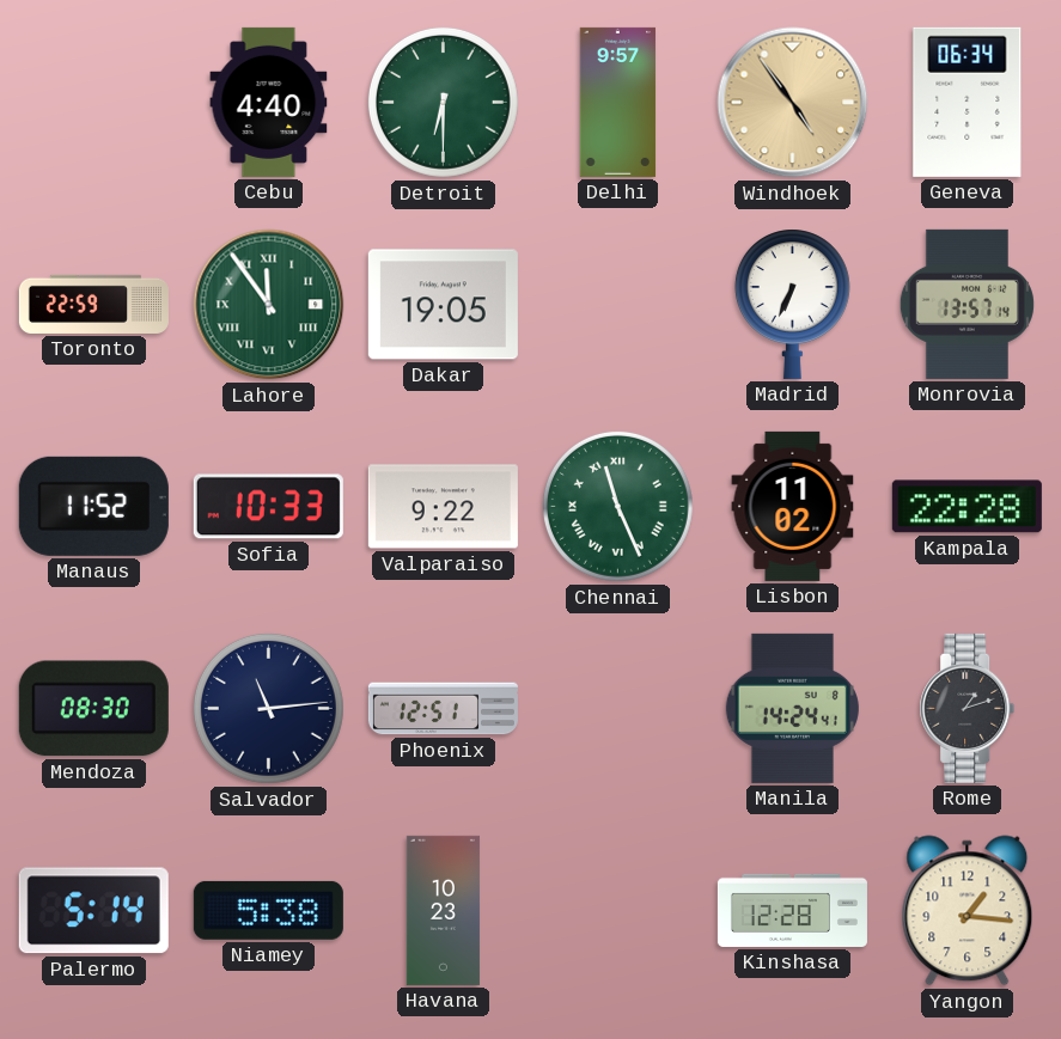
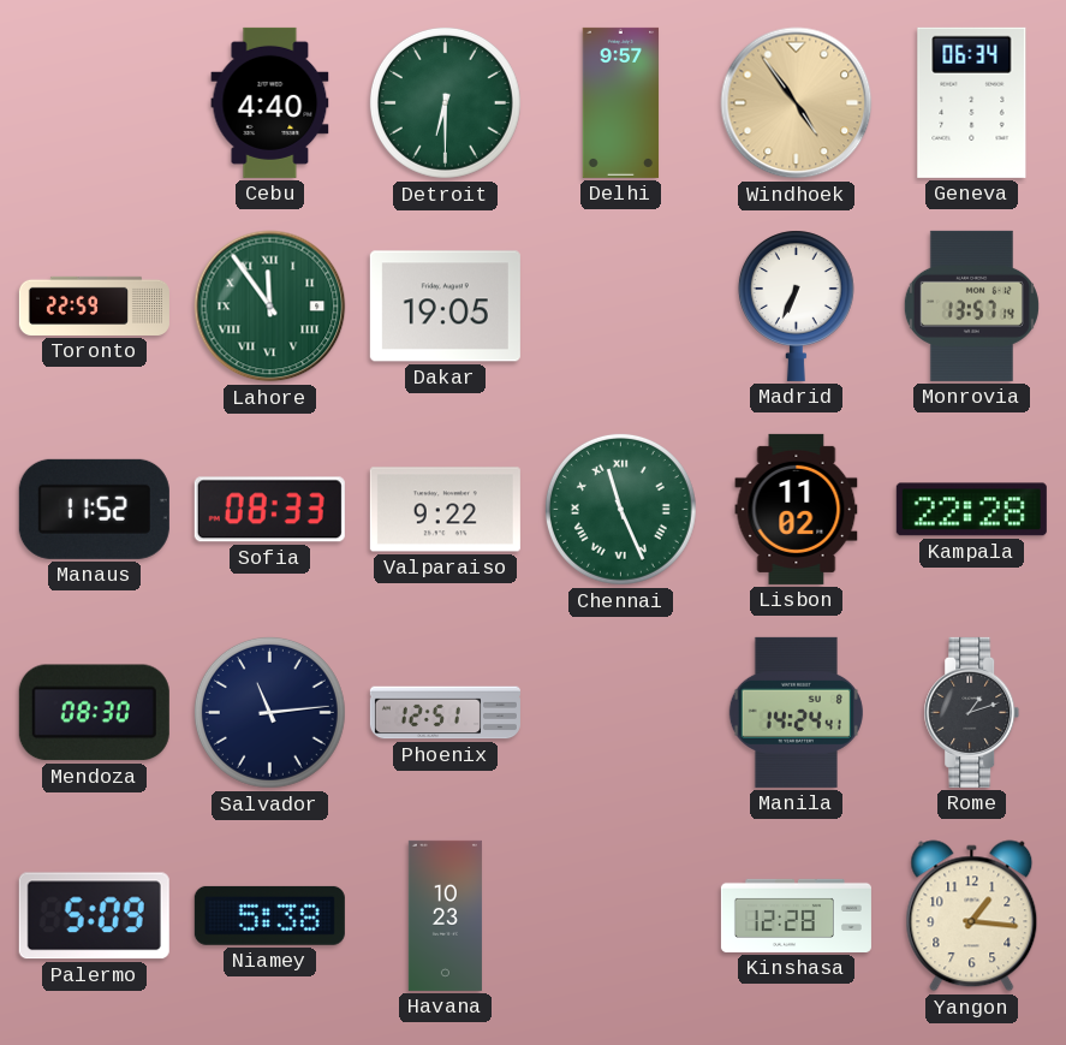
Sofia: 10:33 -> 08:33 (269, 510)
Palermo: 5:14 -> 5:09 (94, 916)
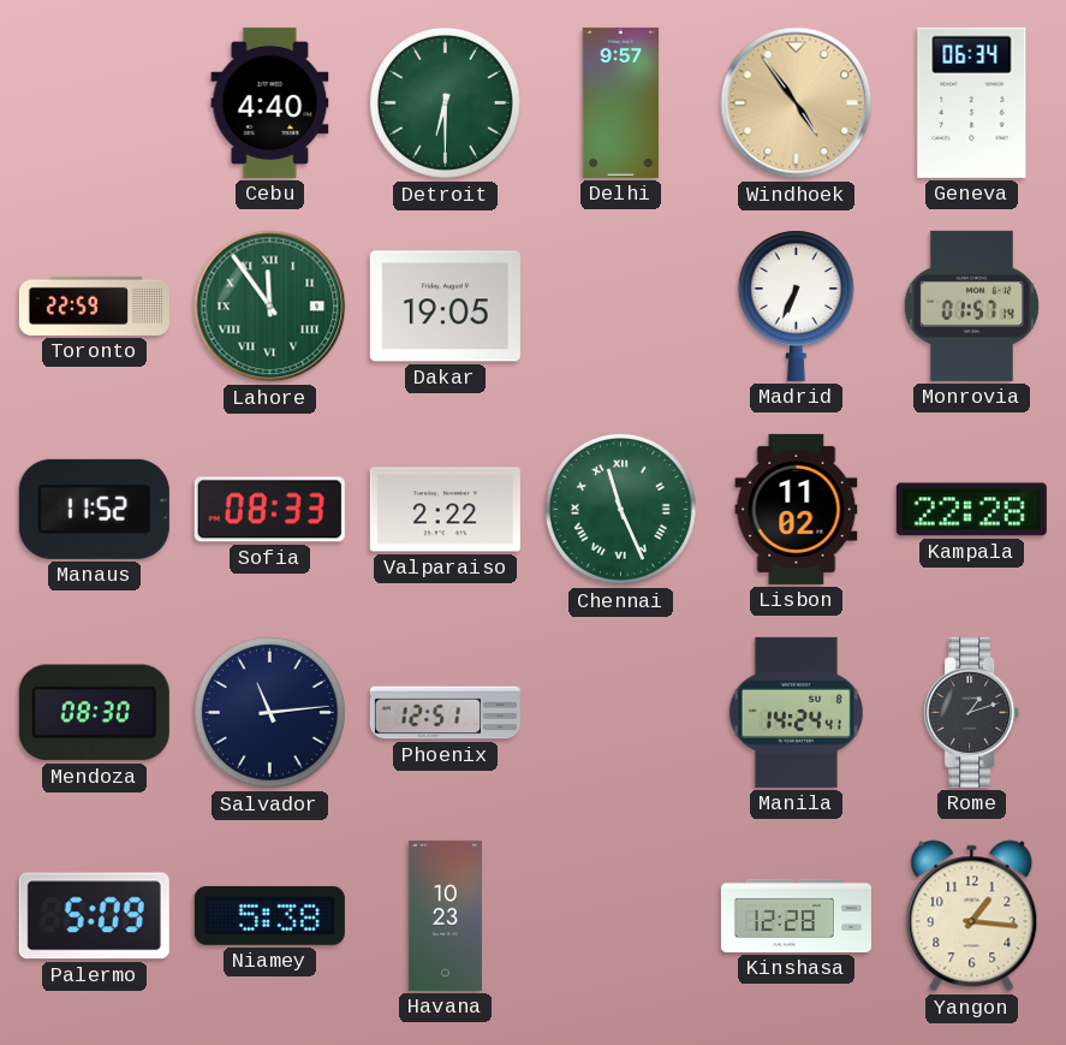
Monrovia: 13:57 -> 01:57 (971, 305)
Valparaiso: 9:22 -> 2:22 (445, 510)
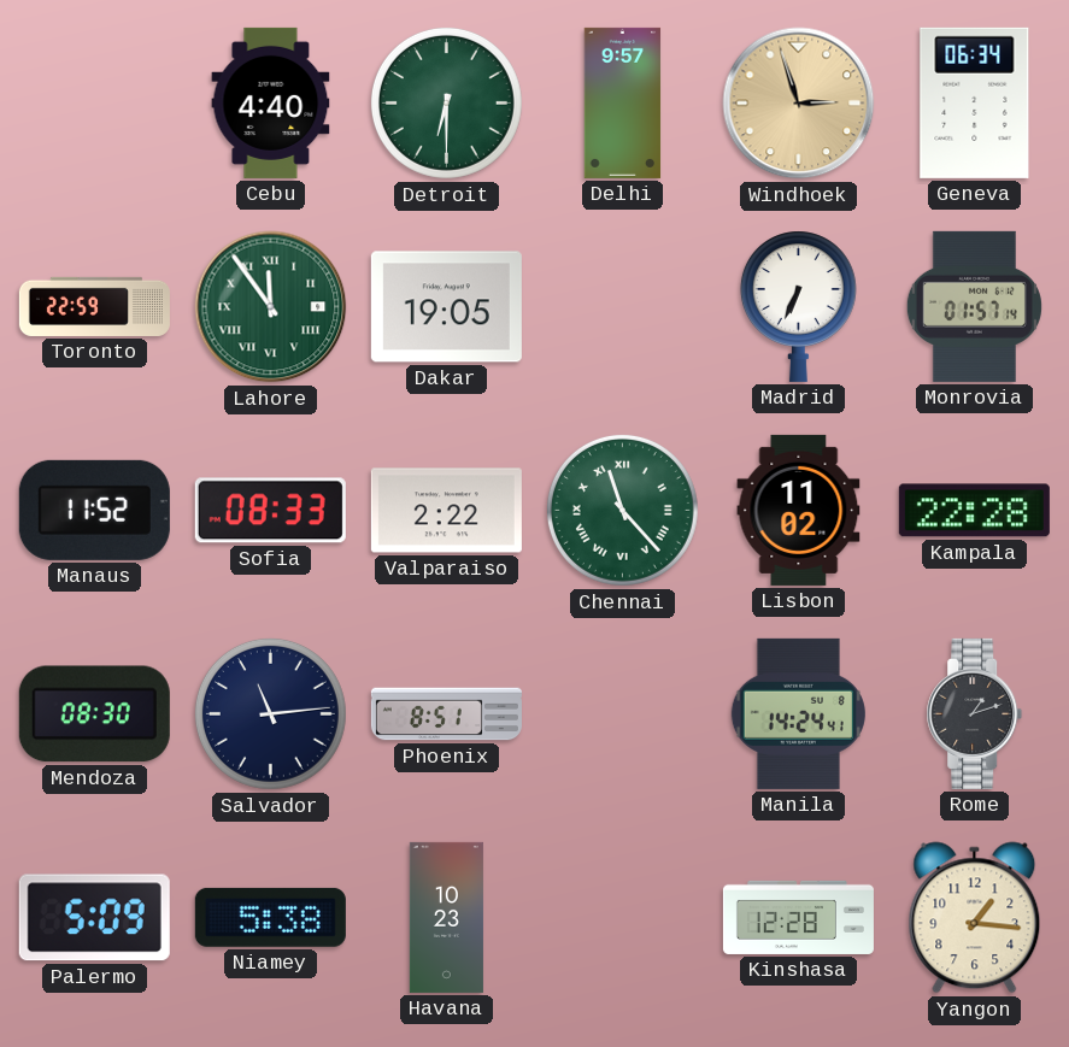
Windhoek: 4:54 -> 2:57 (799, 104)
Chennai: 11:26 -> 11:23 (622, 510)
Phoenix: 12:51 -> 8:51 (446, 714)
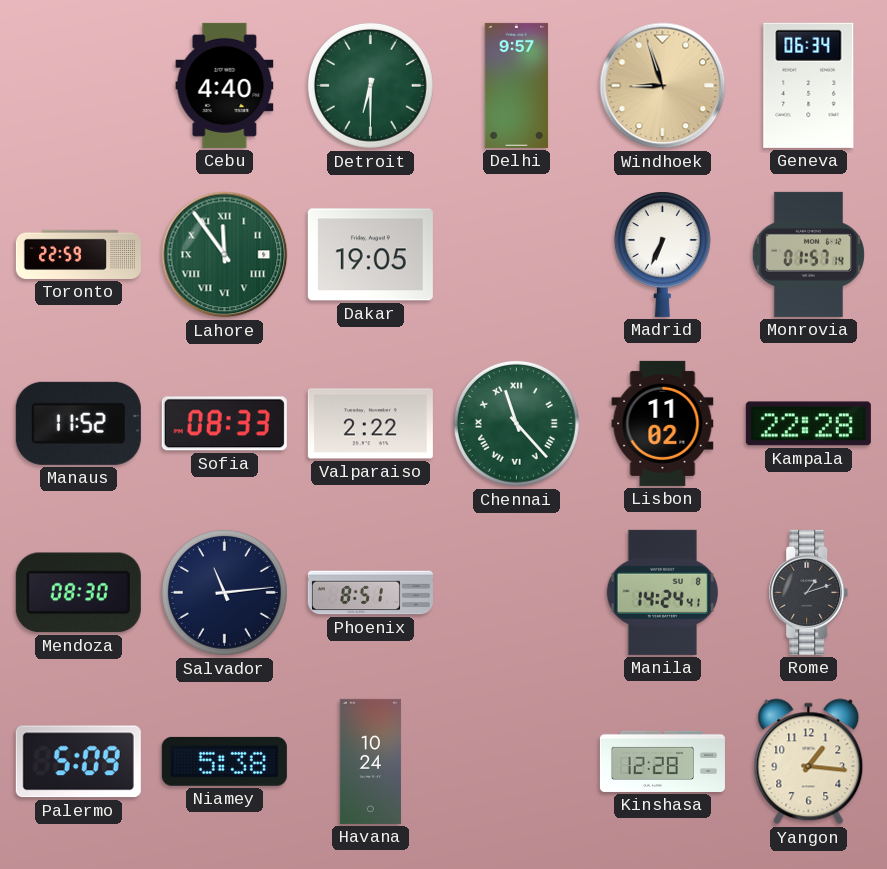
Windhoek: 2:57 -> 8:57 (663, 86)
Havana: 10:23 -> 10:24 (370, 761)
